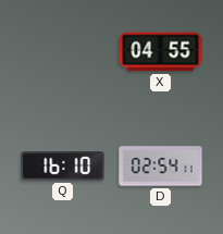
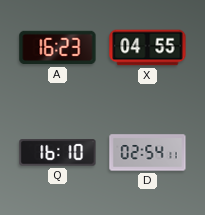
A: none -> 16:23 (58, 48)
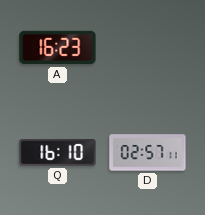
X: 04:55 -> none (148, 48)
D: 02:54 -> 02:57 (148, 153)
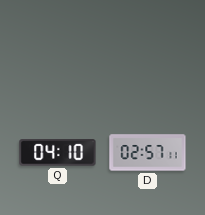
A: 16:23 -> none (58, 48)
Q: 16:10 -> 04:10 (58, 153)
